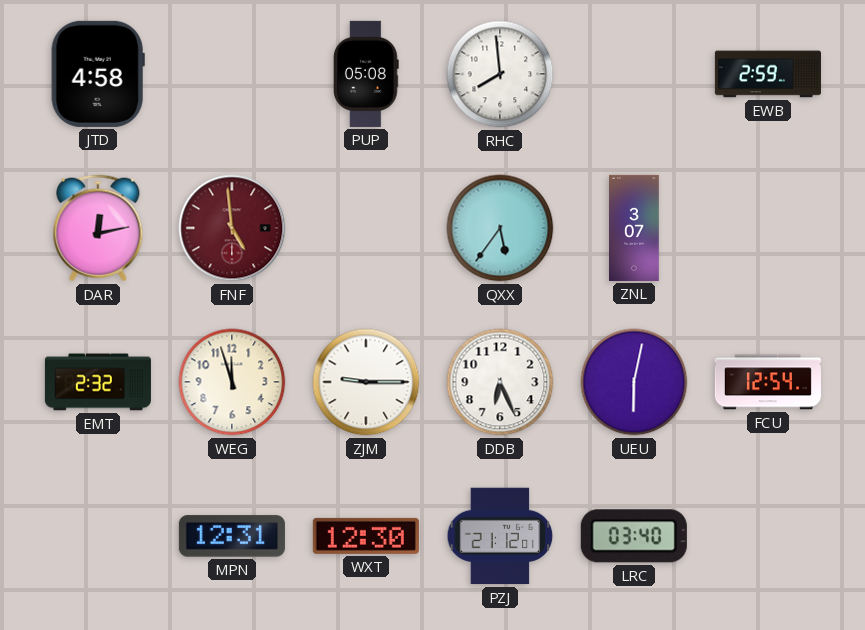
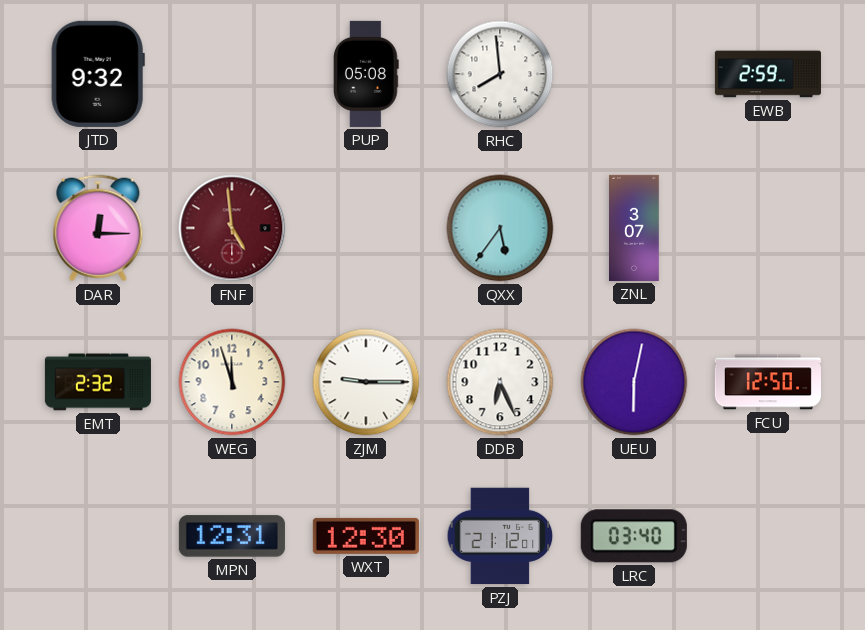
JTD: 4:58 -> 9:32 (98, 74)
DAR: 12:13 -> 12:15 (98, 228)
FCU: 12:54 -> 12:50 (768, 382)
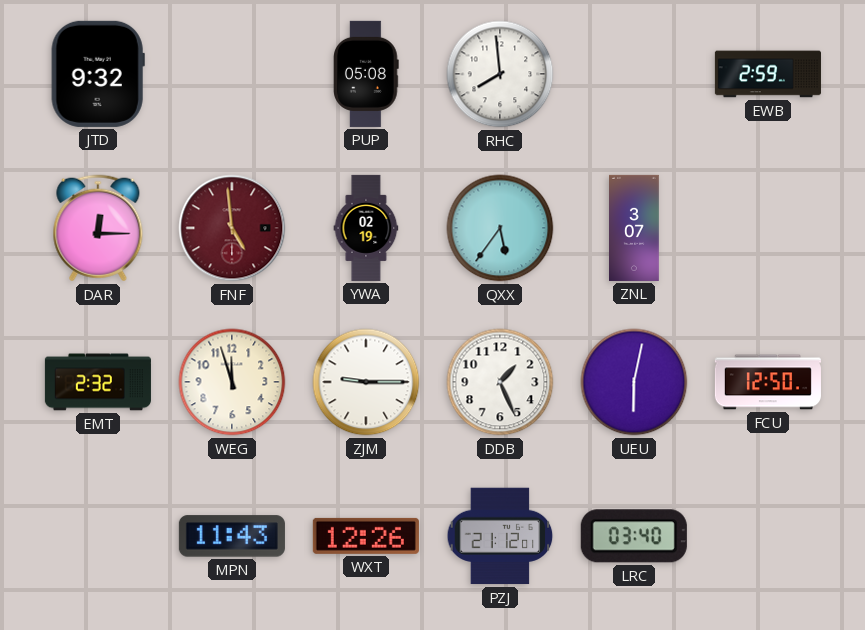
YWA: none -> 02:19 (366, 228)
DDB: 6:26 -> 1:26 (500, 382)
MPN: 12:31 -> 11:43 (232, 536)
WXT: 12:30 -> 12:26 (366, 536)
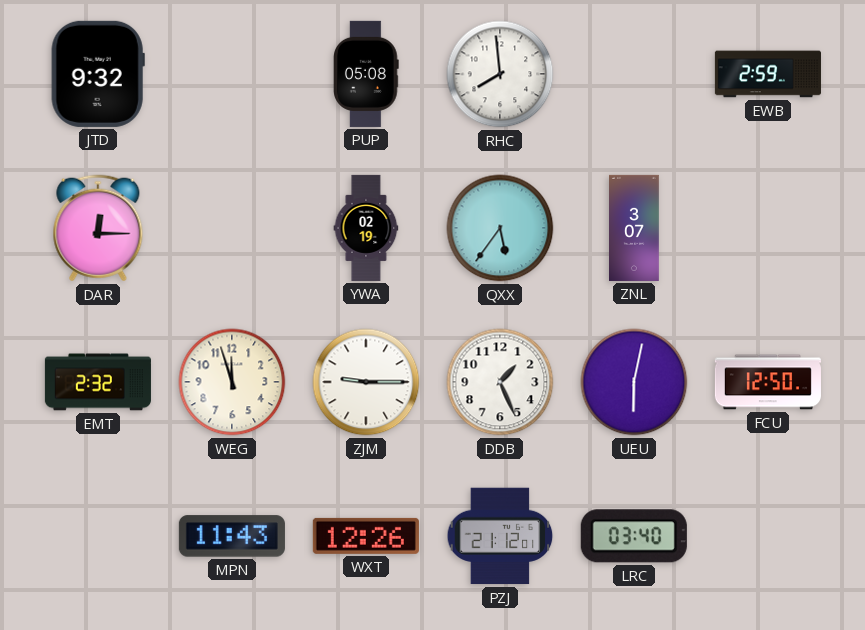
FNF: 4:59 -> none (232, 228)
